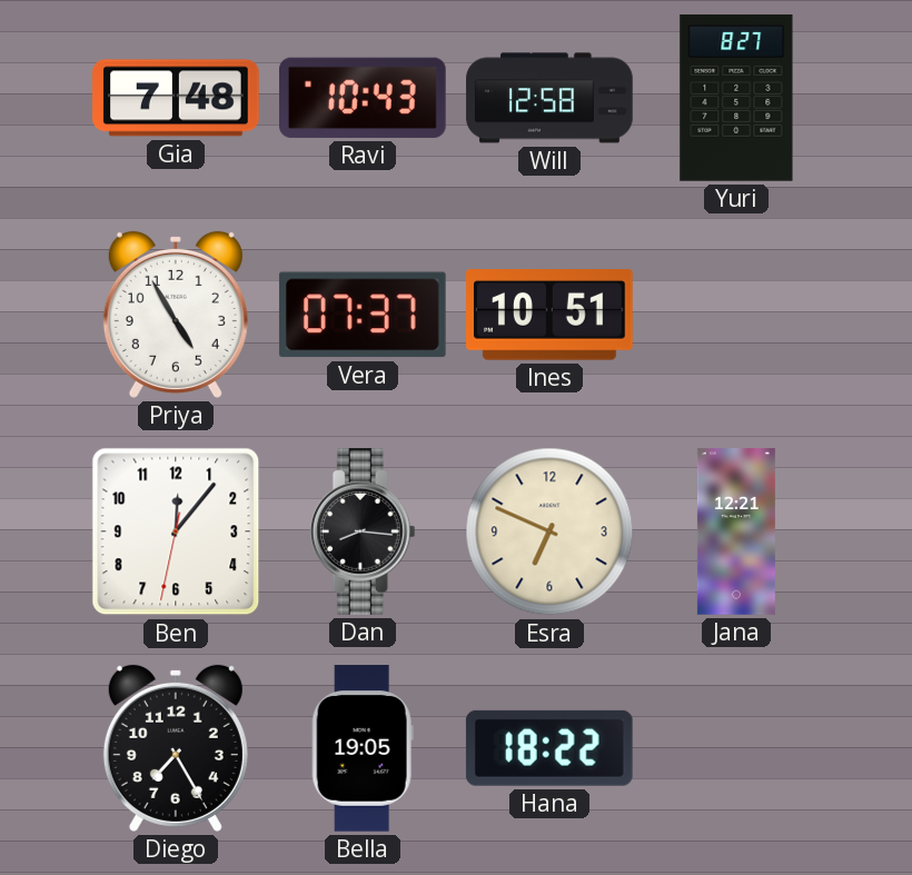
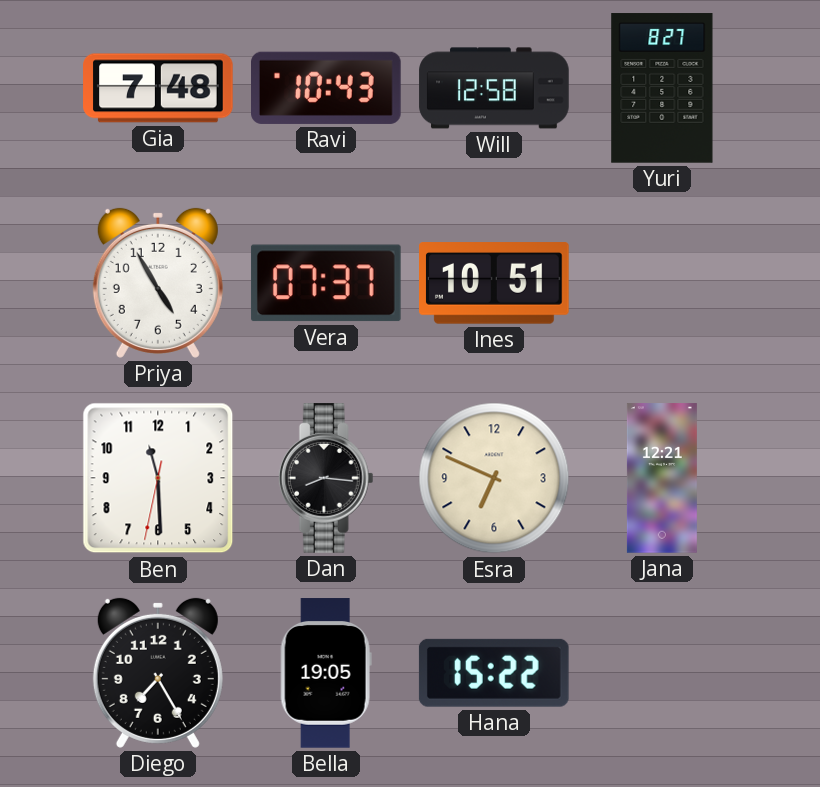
Ben: 12:06 -> 11:29 (158, 478)
Hana: 18:22 -> 15:22 (494, 673)
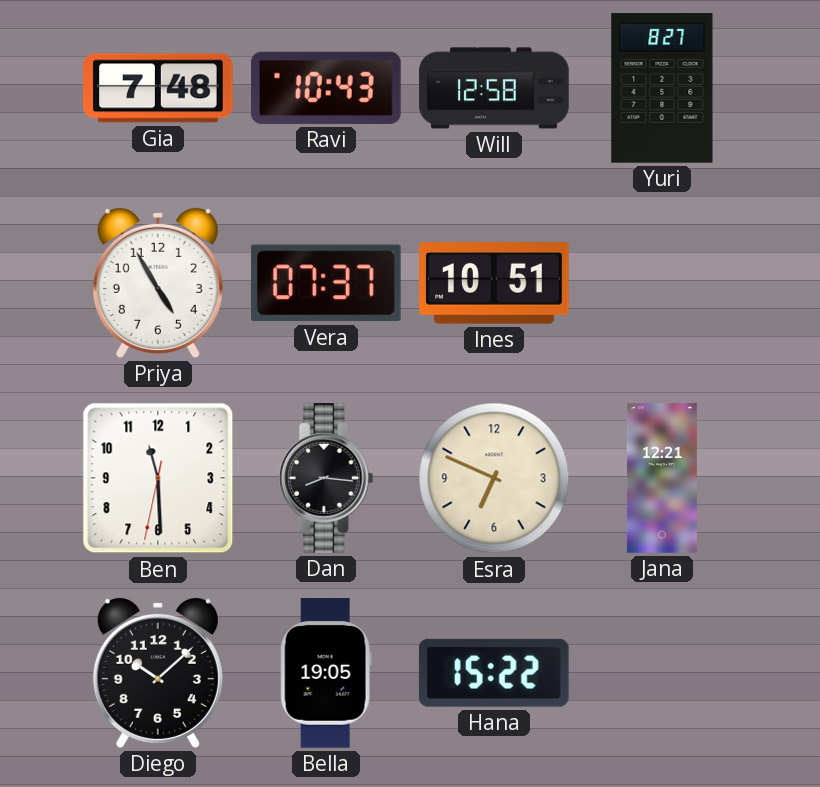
Diego: 7:25 -> 10:08 (158, 673)
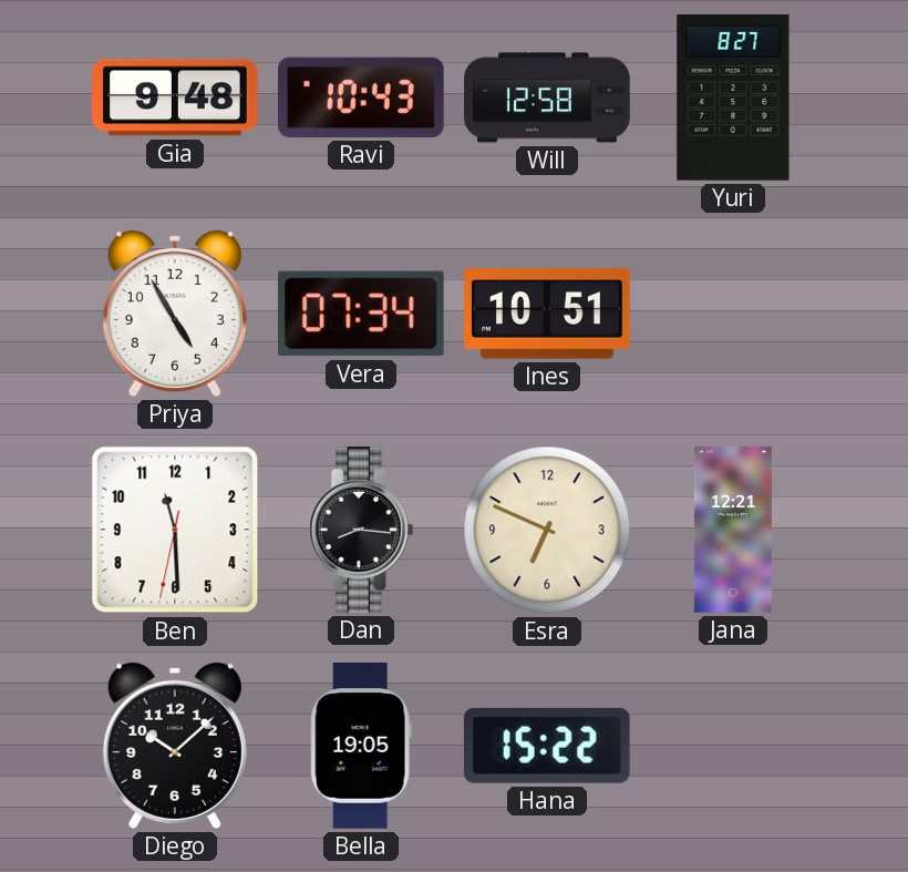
Gia: 7:48 -> 9:48 (175, 98)
Vera: 07:37 -> 07:34 (361, 314)
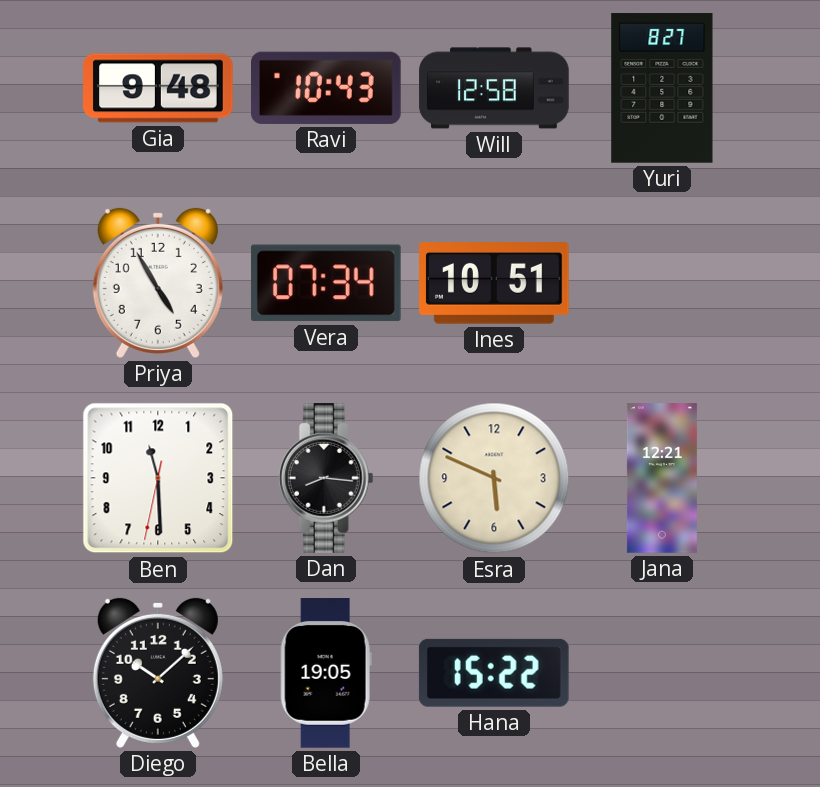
Esra: 6:49 -> 5:49 (494, 478)
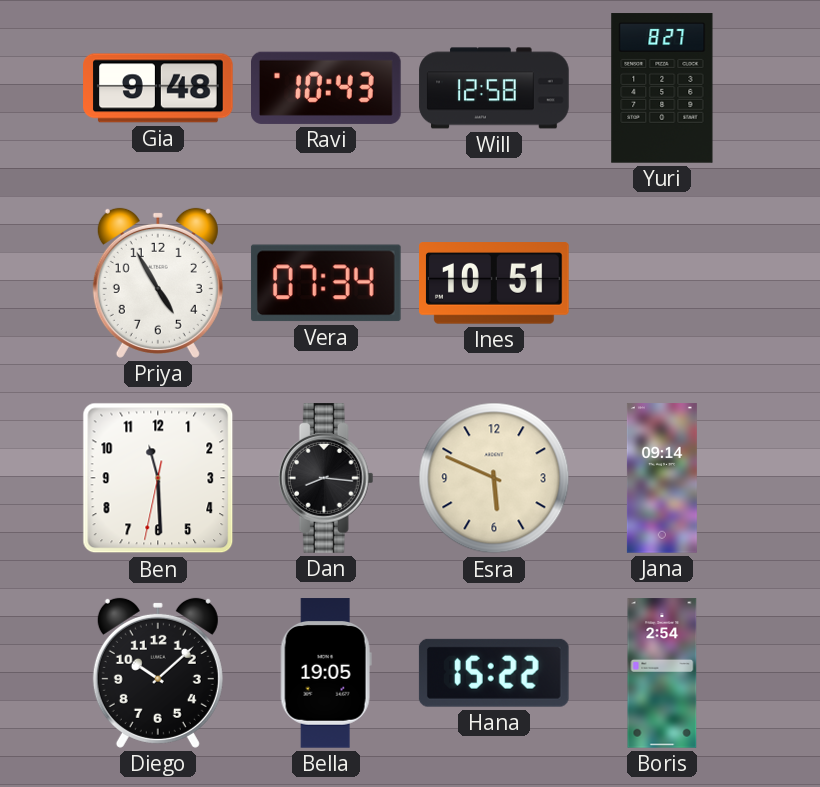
Jana: 12:21 -> 09:14 (662, 478)
Boris: none -> 2:54 (662, 673)
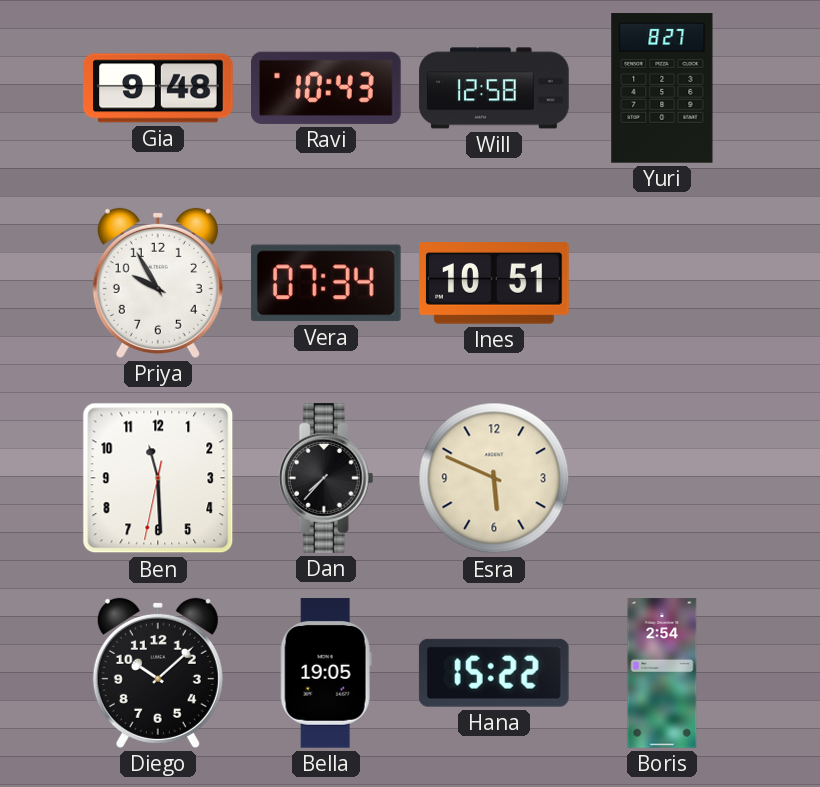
Priya: 4:55 -> 9:55 (158, 283)
Dan: 8:16 -> 7:37 (326, 478)
Jana: 09:14 -> none (662, 478)
